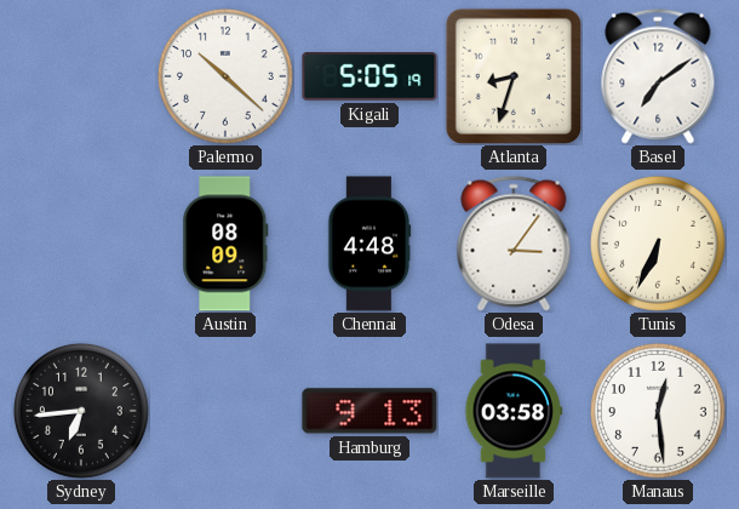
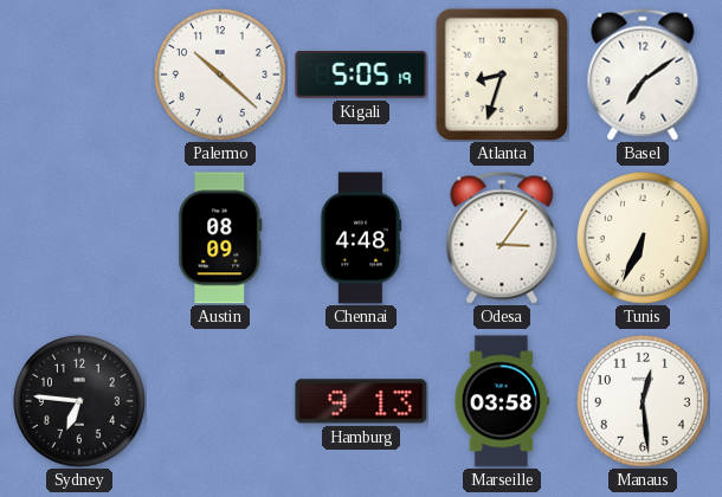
Sydney: 6:44 -> 6:46 (79, 401)
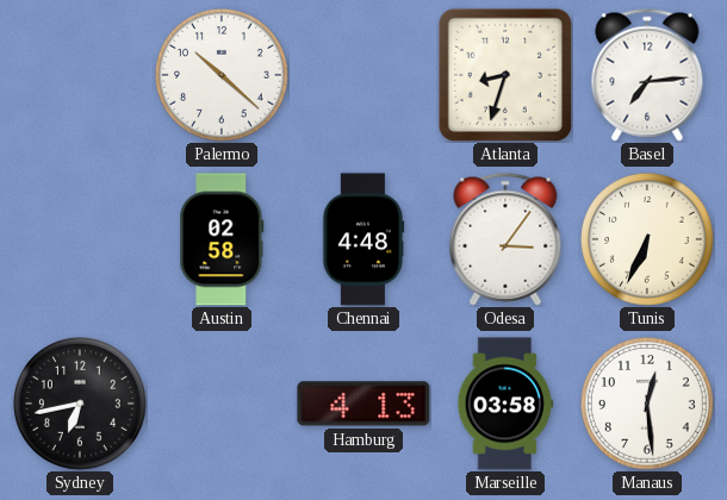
Kigali: 5:05 -> none (361, 76)
Basel: 7:09 -> 7:14 (647, 75)
Austin: 08:09 -> 02:58 (222, 239)
Sydney: 6:46 -> 6:43 (80, 404)
Hamburg: 9:13 -> 4:13 (363, 404)
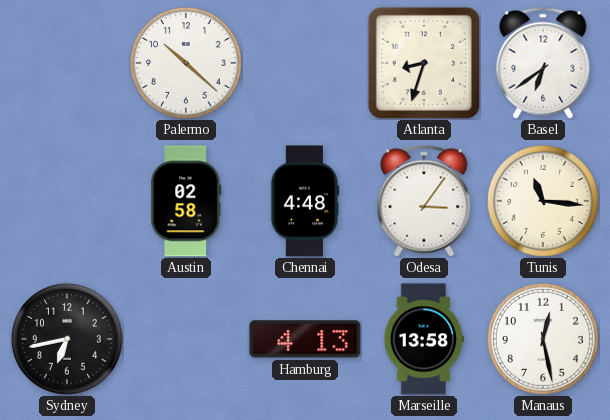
Basel: 7:14 -> 6:39 (543, 63)
Tunis: 6:34 -> 11:16 (543, 201)
Marseille: 03:58 -> 13:58 (424, 339)
Manaus: 12:29 -> 12:28 (543, 339)
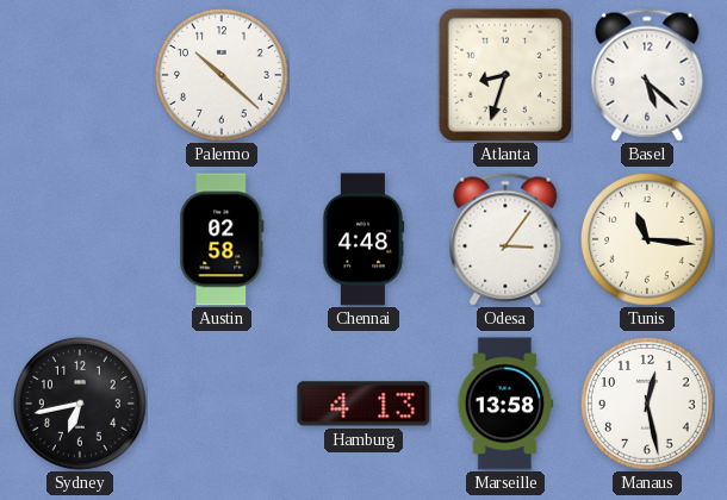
Basel: 6:39 -> 5:22 (647, 75)
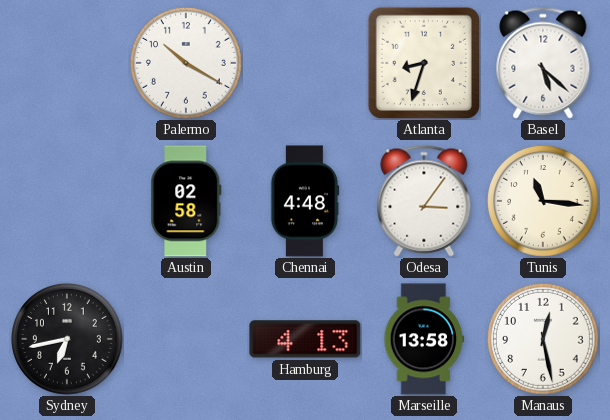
Palermo: 10:22 -> 10:20 (186, 63)
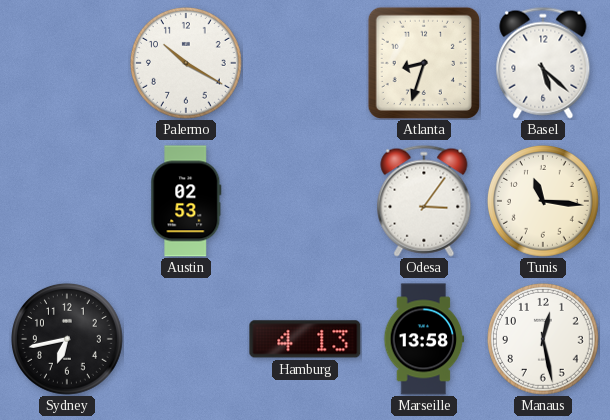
Austin: 02:58 -> 02:53 (186, 201)
Chennai: 4:48 -> none (305, 201)
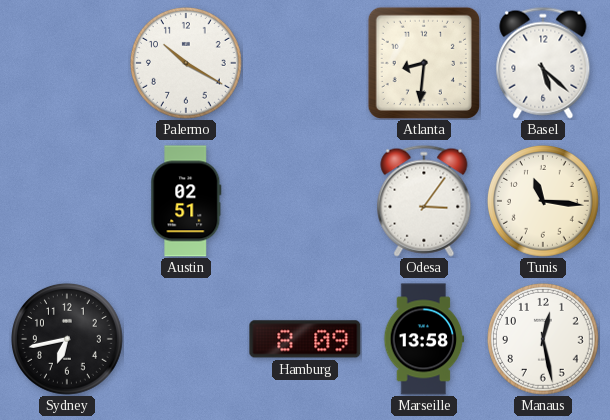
Atlanta: 8:33 -> 8:31 (424, 63)
Austin: 02:53 -> 02:51 (186, 201)
Hamburg: 4:13 -> 8:09 (305, 339)
